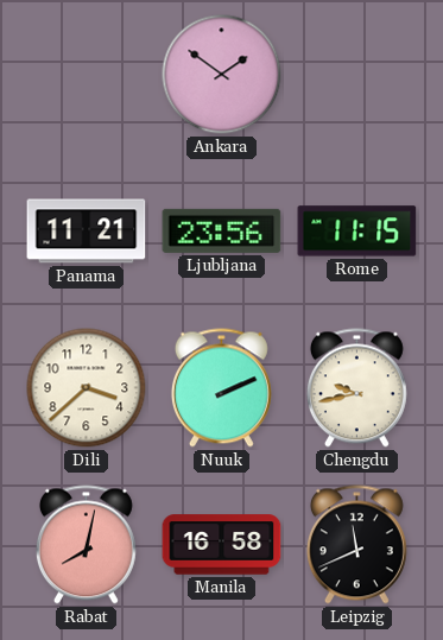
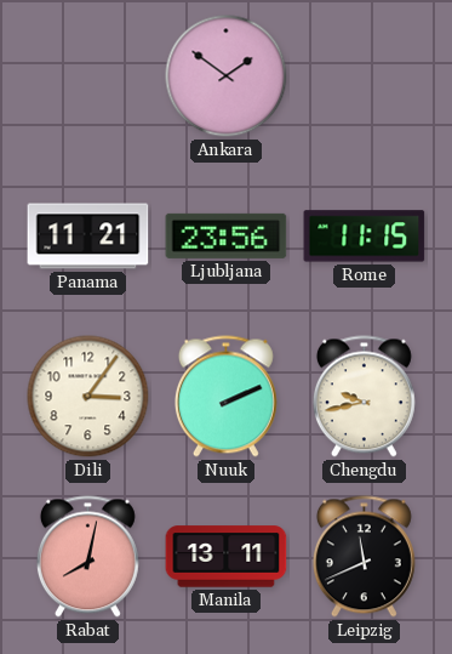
Dili: 3:38 -> 3:06 (88, 397)
Manila: 16:58 -> 13:11 (227, 557)
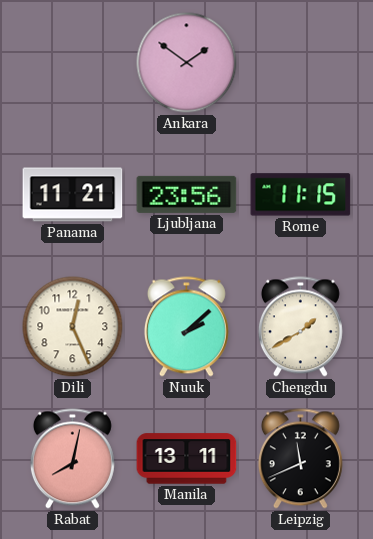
Dili: 3:06 -> 12:26 (73, 327)
Nuuk: 2:11 -> 2:08 (186, 327)
Chengdu: 9:43 -> 1:40 (300, 327)
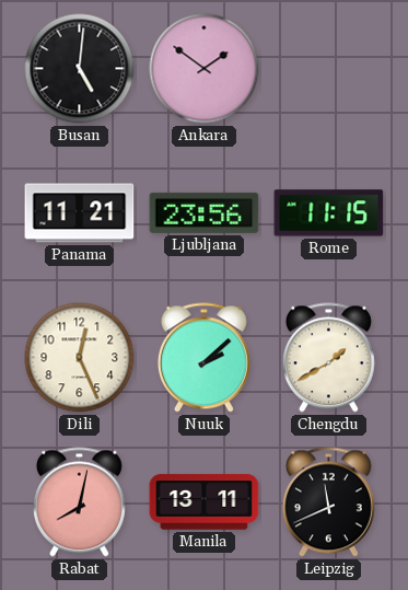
Busan: none -> 5:01 (80, 69)
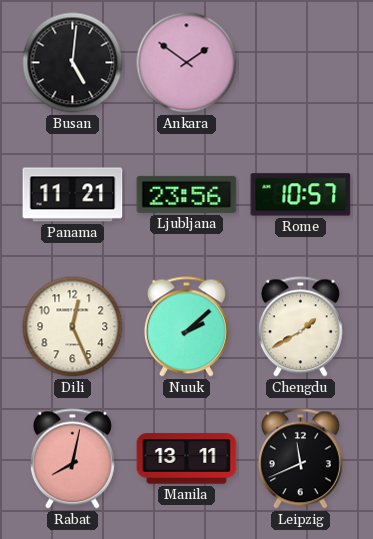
Rome: 11:15 -> 10:57 (301, 195)
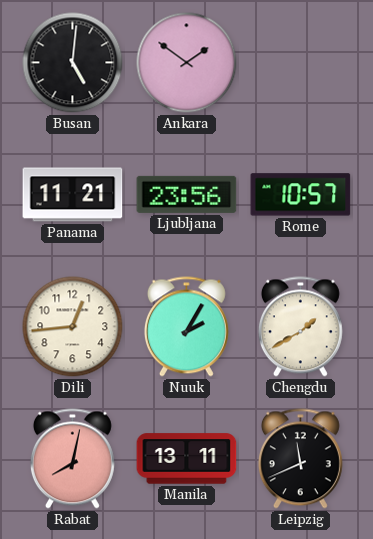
Dili: 12:26 -> 12:44 (73, 327)
Nuuk: 2:08 -> 2:05 (186, 327)
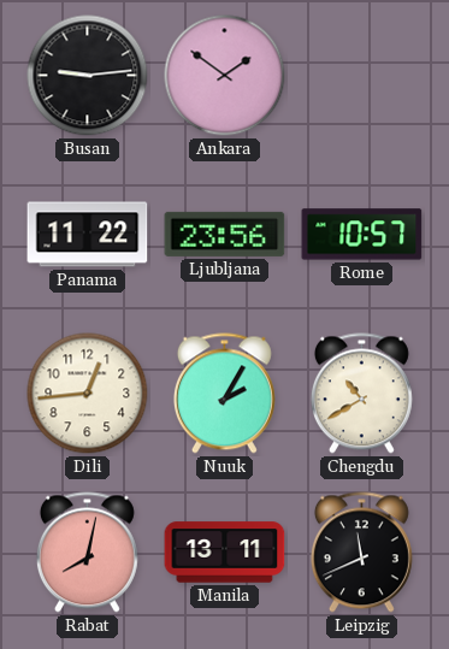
Busan: 5:01 -> 9:14 (88, 76)
Panama: 11:21 -> 11:22 (88, 235)
Chengdu: 1:40 -> 10:40 (361, 394)
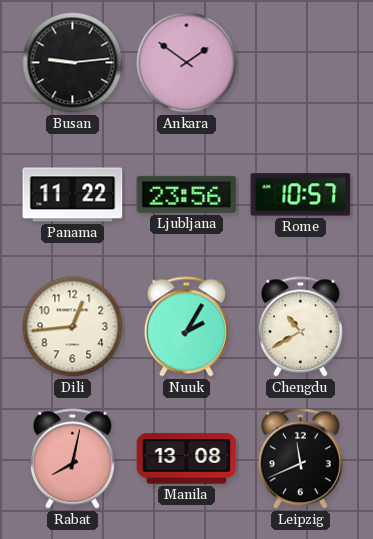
Manila: 13:11 -> 13:08 (187, 459)
